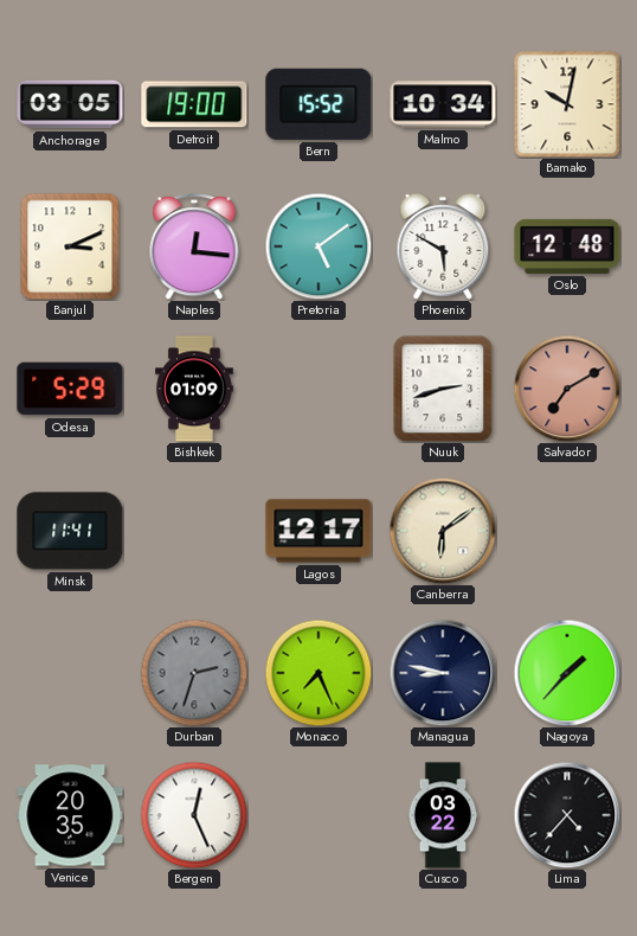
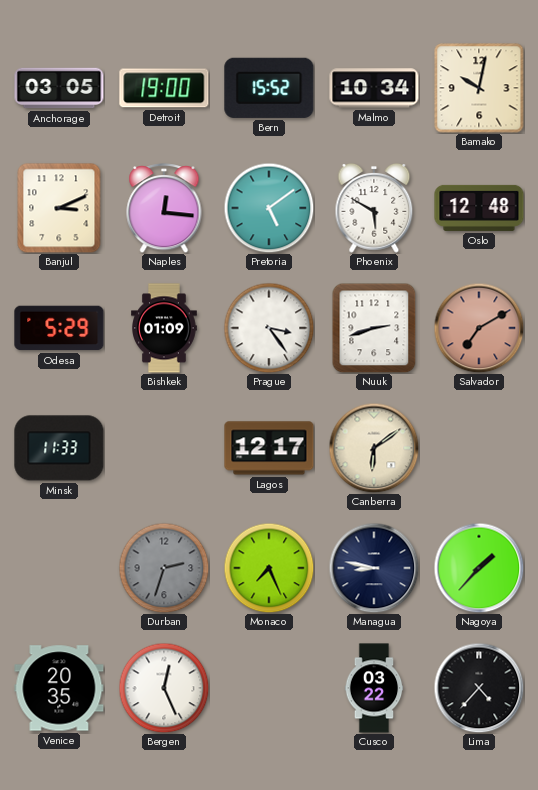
Prague: none -> 3:24 (269, 328)
Minsk: 11:41 -> 11:33 (59, 448)
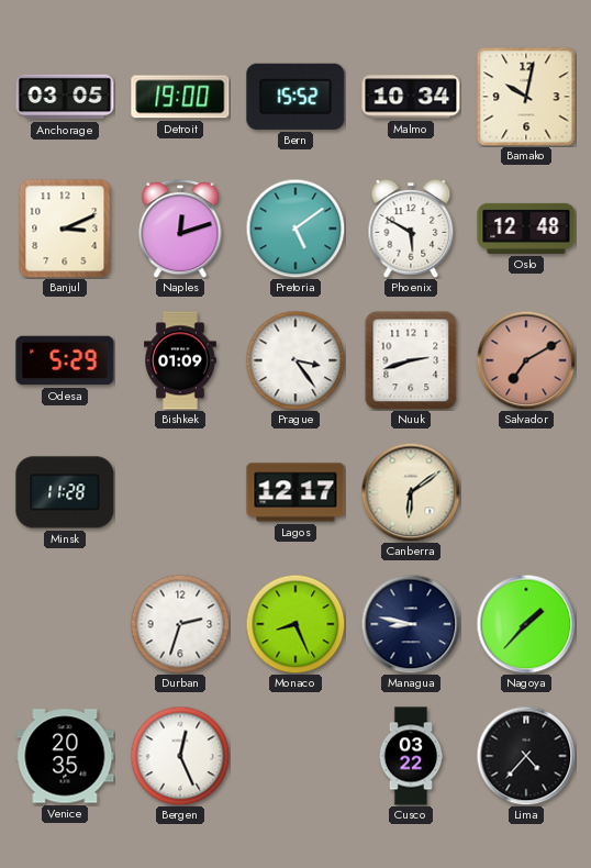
Naples: 12:16 -> 12:12 (180, 230)
Minsk: 11:33 -> 11:28 (65, 492)
Durban dial: grey -> white (180, 624)
Monaco: 7:26 -> 8:26 (295, 624)
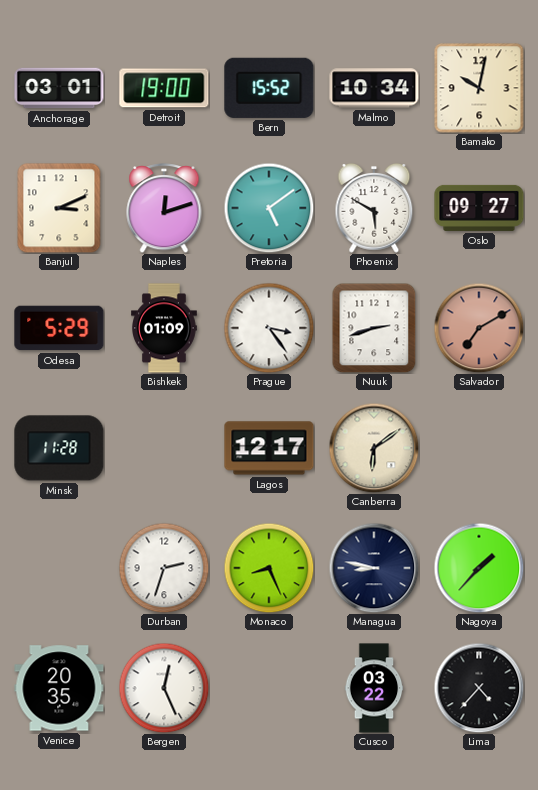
Anchorage: 03:05 -> 03:01 (59, 88)
Oslo: 12:48 -> 09:27 (479, 208)
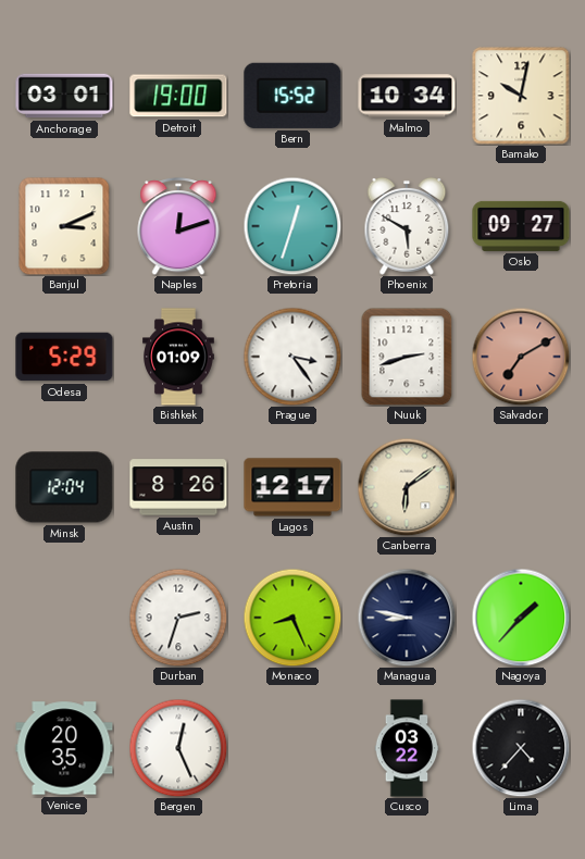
Pretoria: 5:09 -> 12:33 (292, 226)
Minsk: 11:28 -> 12:04 (64, 487)
Austin: none -> 8:26 (178, 487)
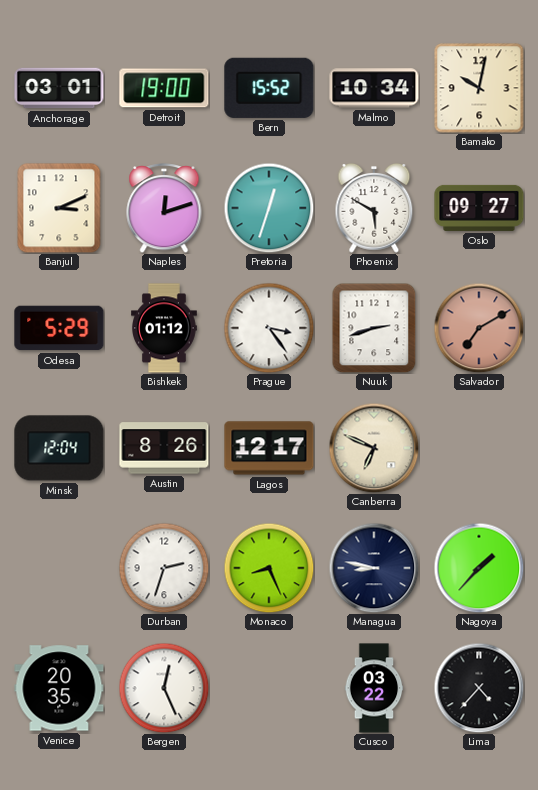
Bishkek: 01:09 -> 01:12 (165, 328)
Canberra: 6:09 -> 6:49 (374, 448)
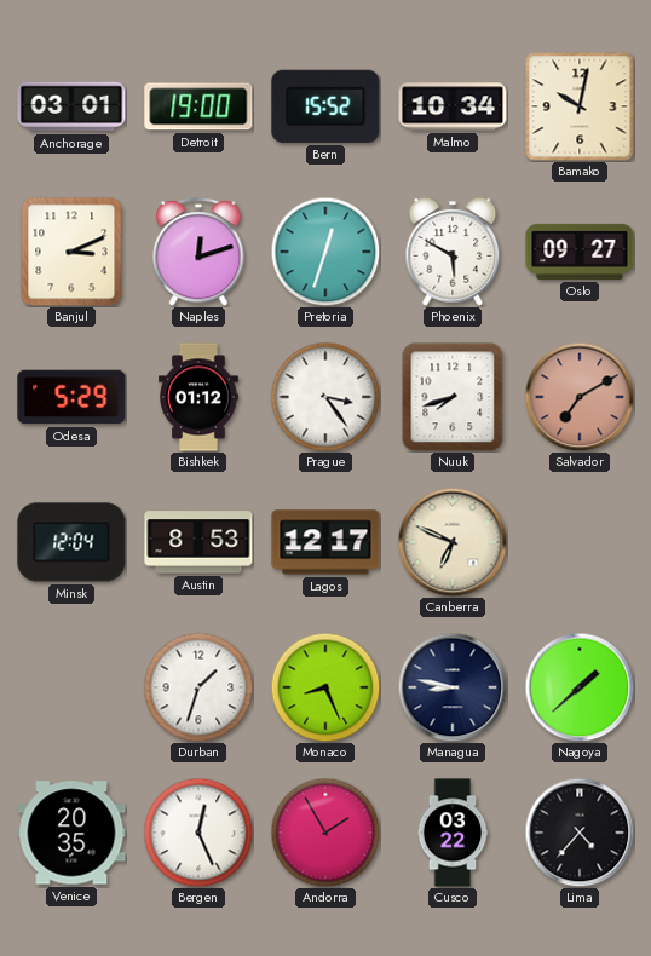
Nuuk: 2:42 -> 7:42 (453, 397)
Austin: 8:26 -> 8:53 (198, 542)
Durban: 2:33 -> 1:33 (198, 687)
Nagoya: 1:37 -> 1:38 (580, 687)
Andorra: none -> 1:55 (325, 833)
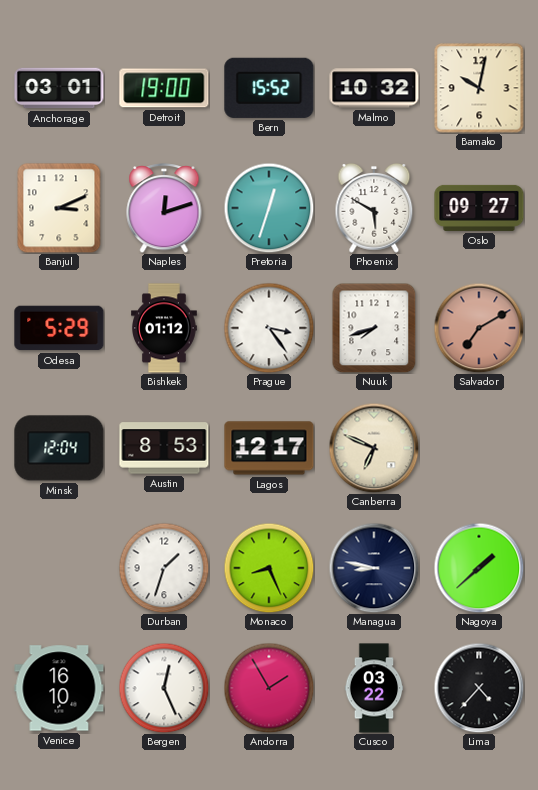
Malmo: 10:34 -> 10:32 (374, 88)
Venice: 20:35 -> 16:10 (59, 688)
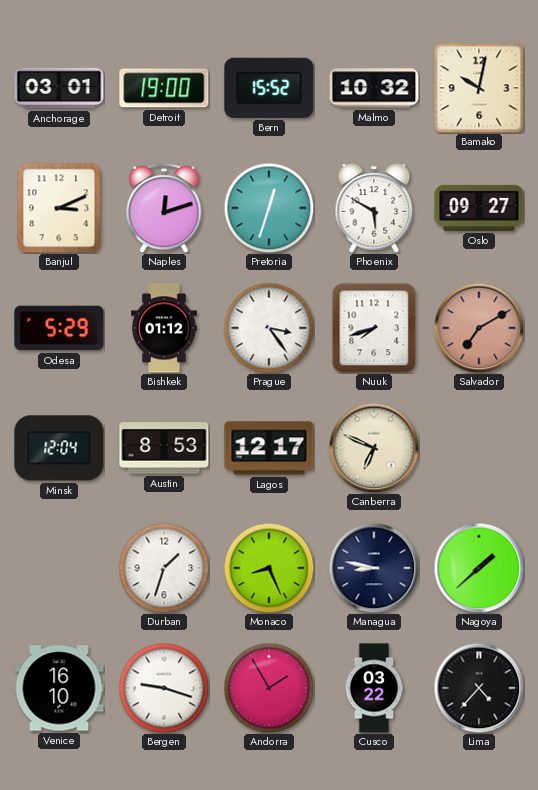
Bergen: 12:26 -> 9:18 (164, 688)
